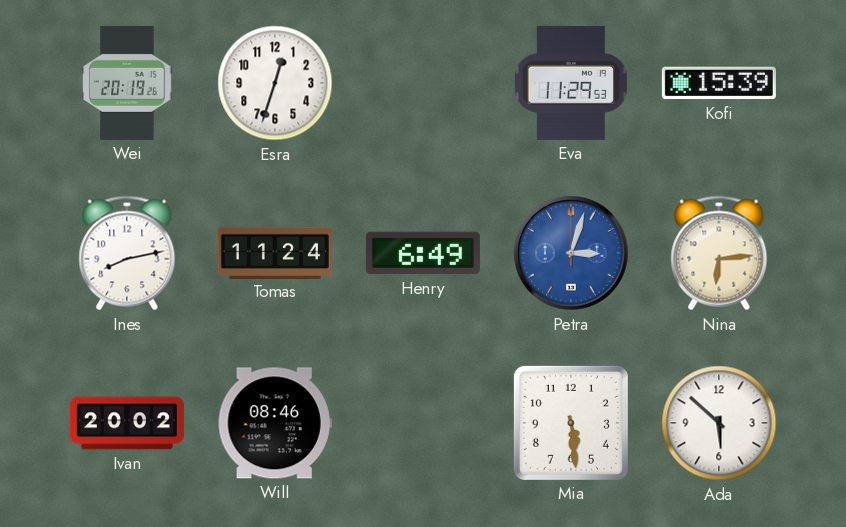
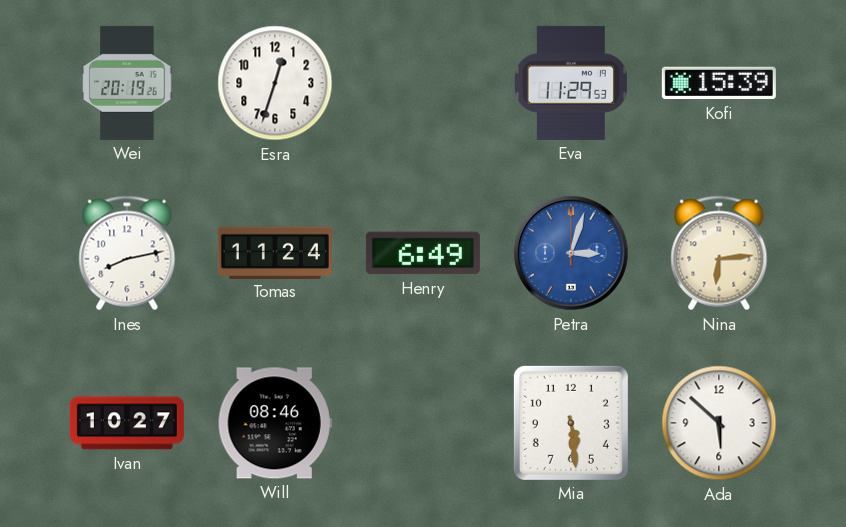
Ivan: 20:02 -> 10:27 (127, 423)
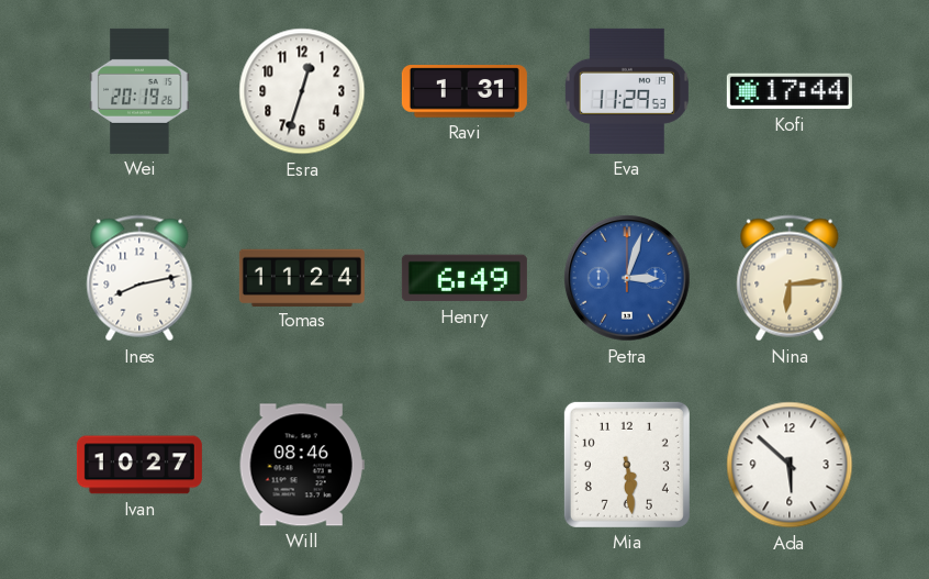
Ravi: none -> 1:31 (465, 91)
Kofi: 15:39 -> 17:44 (790, 91)
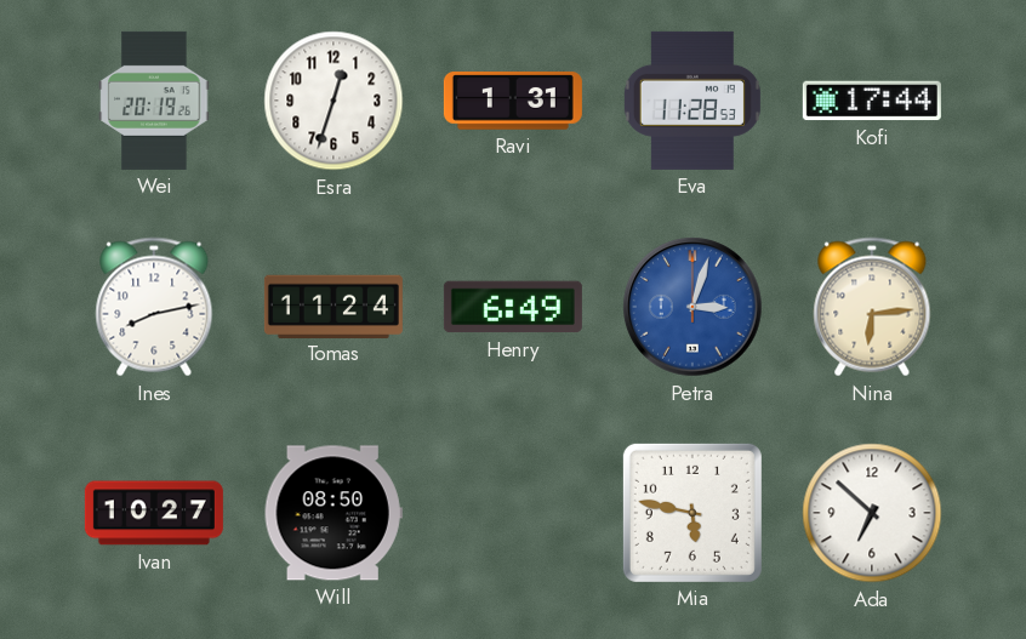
Eva: 11:29 -> 11:28 (692, 101)
Will: 08:46 -> 08:50 (334, 513)
Mia: 5:29 -> 5:47 (692, 513)
Ada: 5:52 -> 6:52 (872, 513)
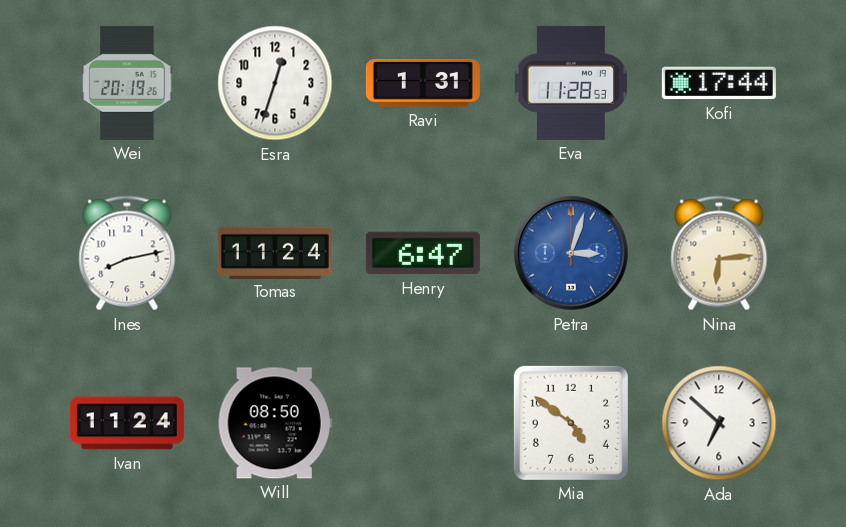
Henry: 6:49 -> 6:47 (423, 253)
Ivan: 10:27 -> 11:24 (127, 423)
Mia: 5:47 -> 4:51 (571, 423)
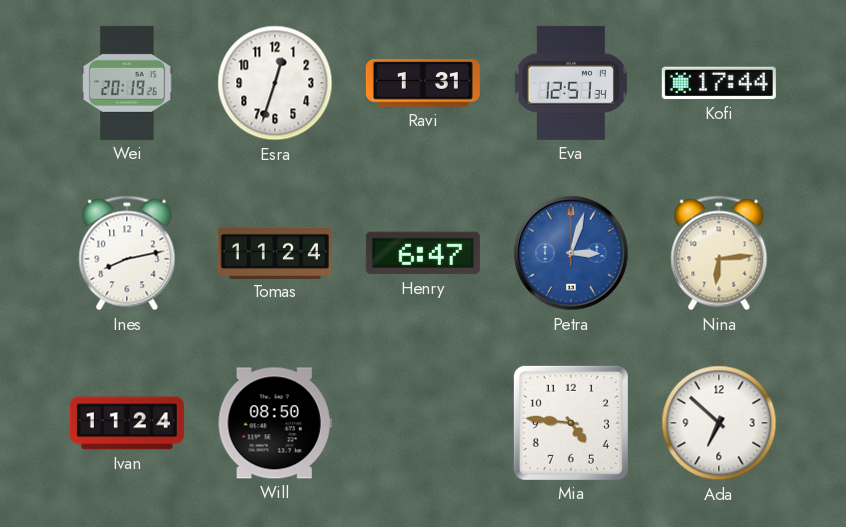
Eva: 11:28 -> 12:51 (571, 83)
Mia: 4:51 -> 4:46 (571, 423)
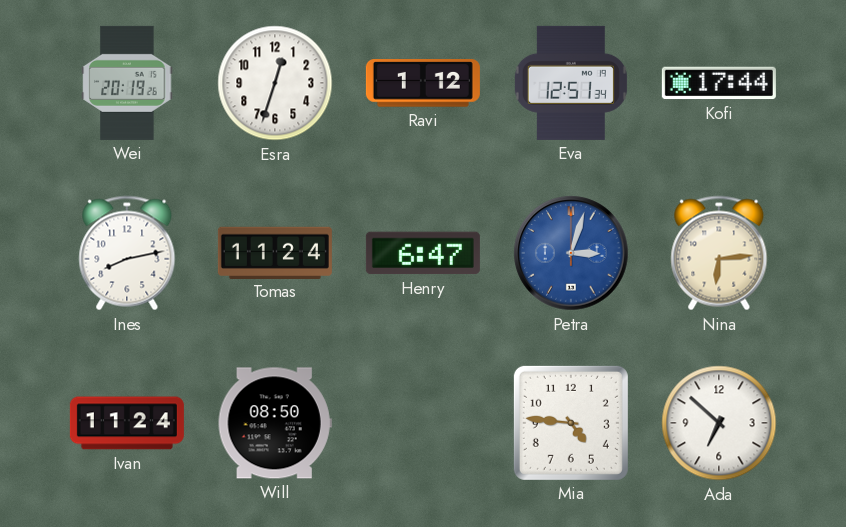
Ravi: 1:31 -> 1:12 (423, 83)
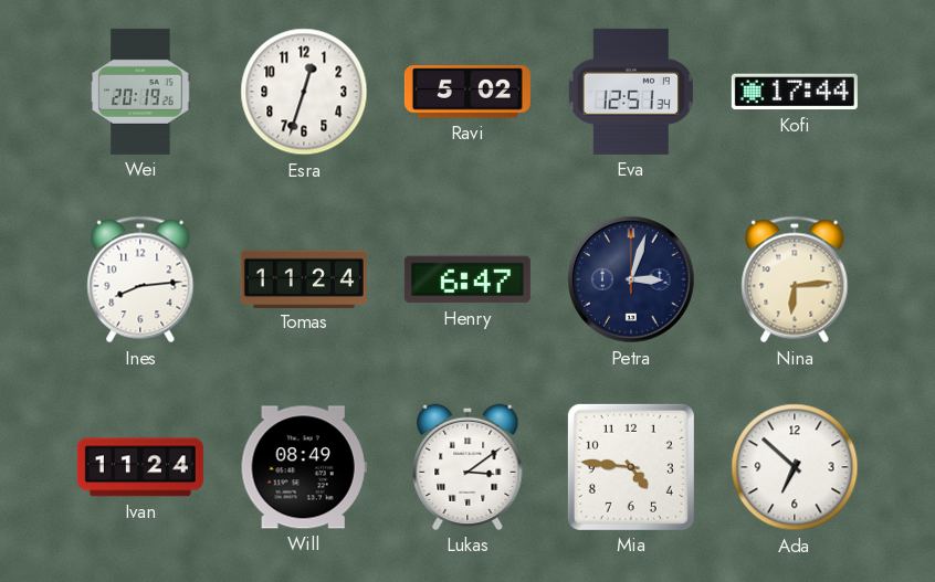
Ravi: 1:12 -> 5:02 (467, 92)
Ines: 8:13 -> 8:14 (140, 279)
Petra dial: blue -> navy (631, 279)
Will: 08:50 -> 08:49 (304, 467)
Lukas: none -> 3:09 (467, 467)
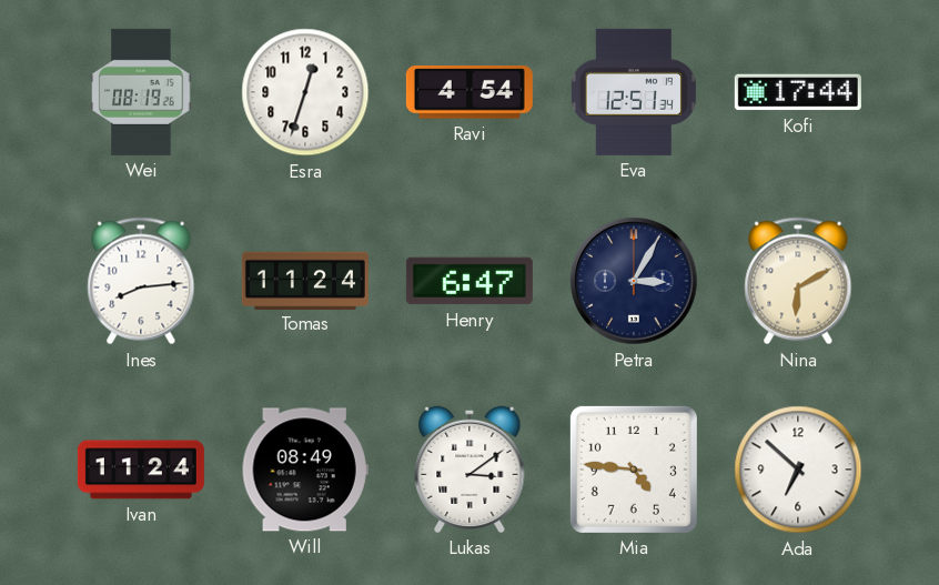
Wei: 20:19 -> 08:19 (141, 92)
Ravi: 5:02 -> 4:54 (469, 92)
Petra: 3:03 -> 3:05 (634, 281)
Nina: 6:14 -> 6:10 (798, 281)
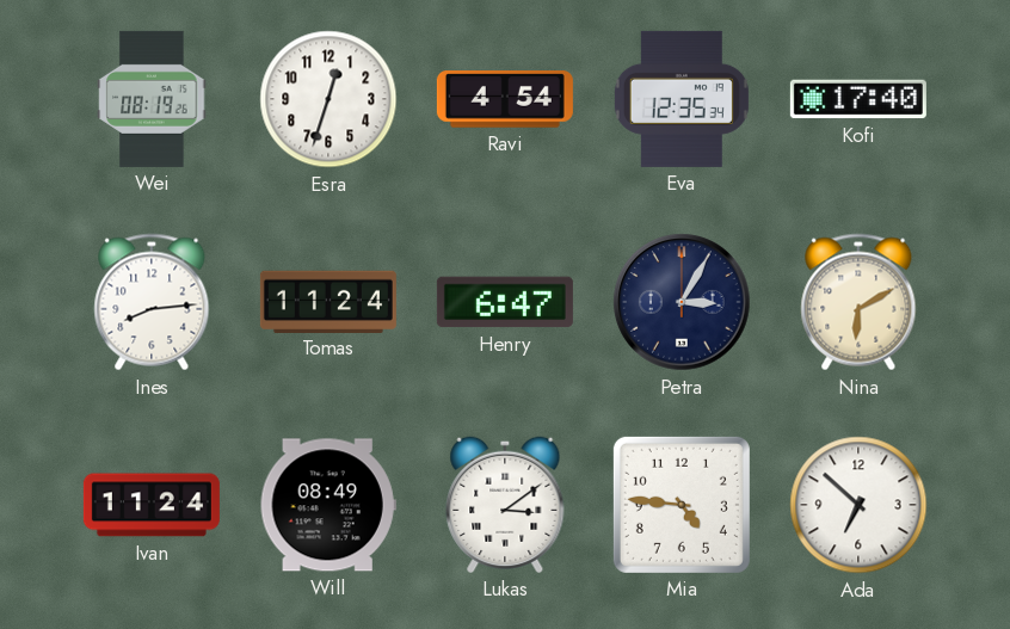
Eva: 12:51 -> 12:35 (682, 99)
Kofi: 17:44 -> 17:40 (858, 99)
